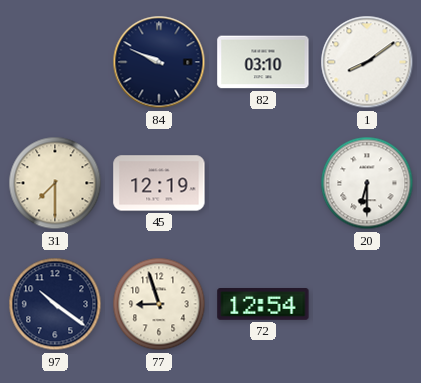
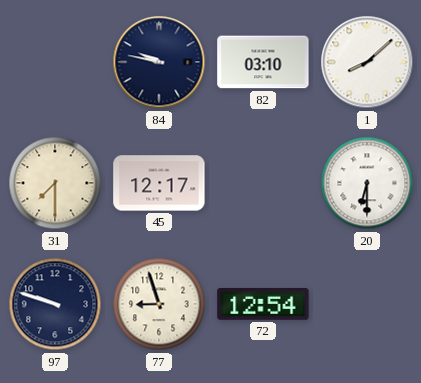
84: 9:49 -> 9:47 (159, 62)
1: 8:09 -> 8:08 (367, 62)
45: 12:19 -> 12:17 (159, 183)
97: 10:21 -> 9:48 (55, 304)
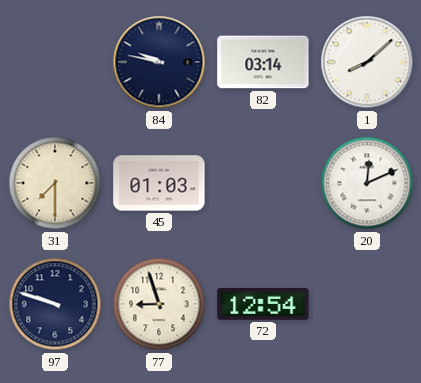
82: 03:10 -> 03:14 (263, 62)
45: 12:17 -> 01:03 (159, 183)
20: 6:30 -> 12:11 (367, 183)
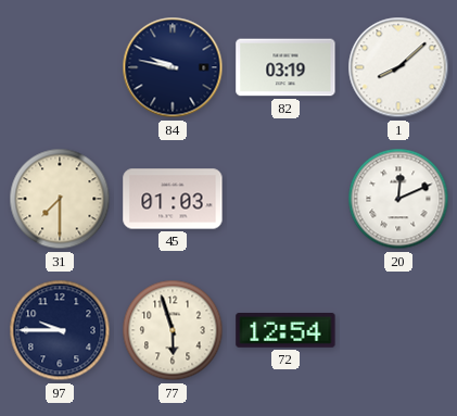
82: 03:14 -> 03:19 (285, 67)
97: 9:48 -> 9:45 (60, 330)
77: 8:57 -> 5:57 (173, 330)
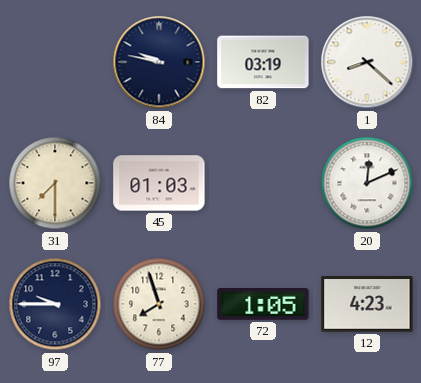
1: 8:08 -> 8:22 (367, 62)
77: 5:57 -> 7:57 (159, 304)
72: 12:54 -> 1:05 (263, 305)
12: none -> 4:23 (367, 304)
